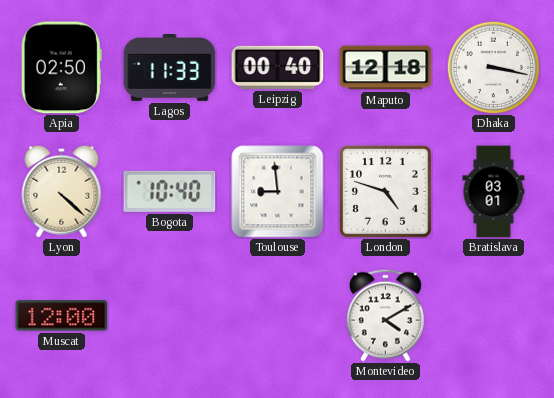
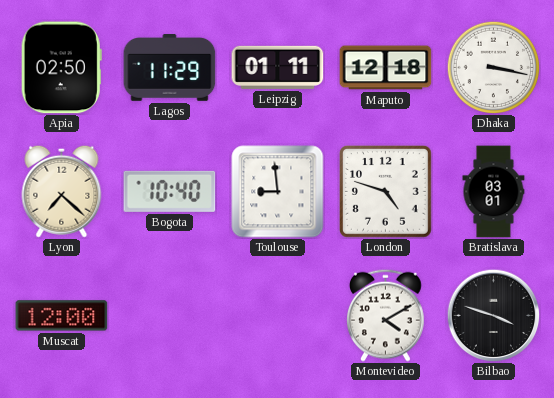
Lagos: 11:33 -> 11:29 (170, 68)
Leipzig: 00:40 -> 01:11 (278, 67)
Lyon: 4:22 -> 7:22 (62, 191)
Bilbao: none -> 3:48 (493, 315)
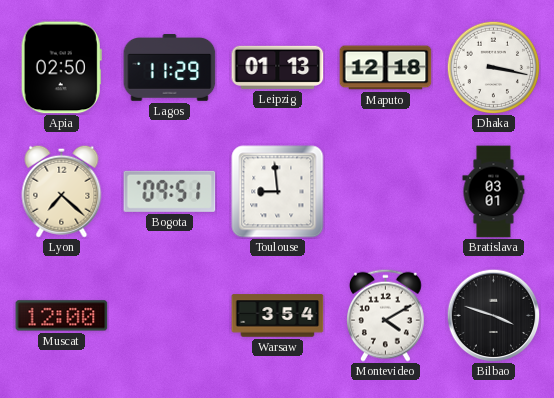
Leipzig: 01:11 -> 01:13 (278, 67)
Bogota: 10:40 -> 09:51 (170, 191)
London: 4:48 -> none (385, 191)
Warsaw: none -> 3:54 (278, 316)
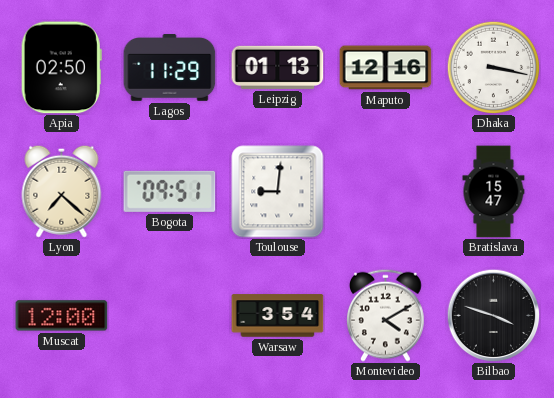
Maputo: 12:18 -> 12:16 (386, 68)
Toulouse: 8:59 -> 9:01 (278, 192)
Bratislava: 03:01 -> 15:47 (494, 192)
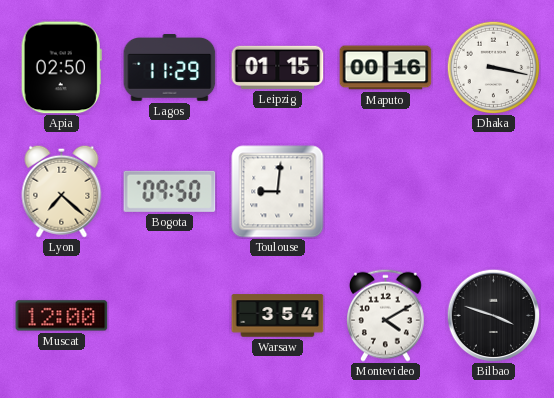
Leipzig: 01:13 -> 01:15 (278, 67)
Maputo: 12:16 -> 00:16 (386, 68)
Bogota: 09:51 -> 09:50 (170, 191)
Bratislava: 15:47 -> none (494, 192)
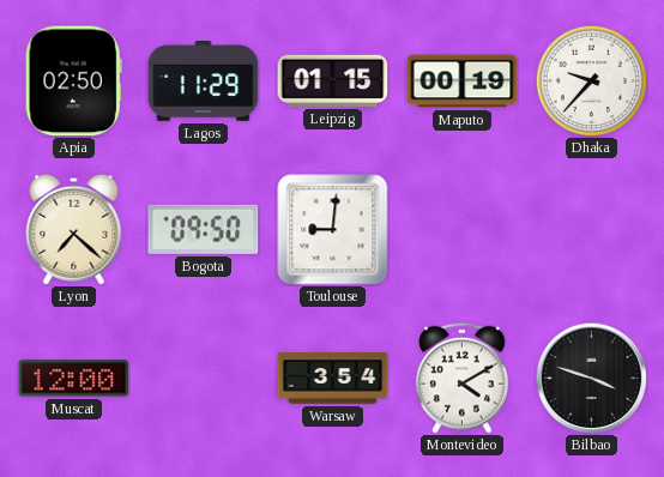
Maputo: 00:16 -> 00:19 (463, 81)
Dhaka: 3:17 -> 9:37 (591, 80)
